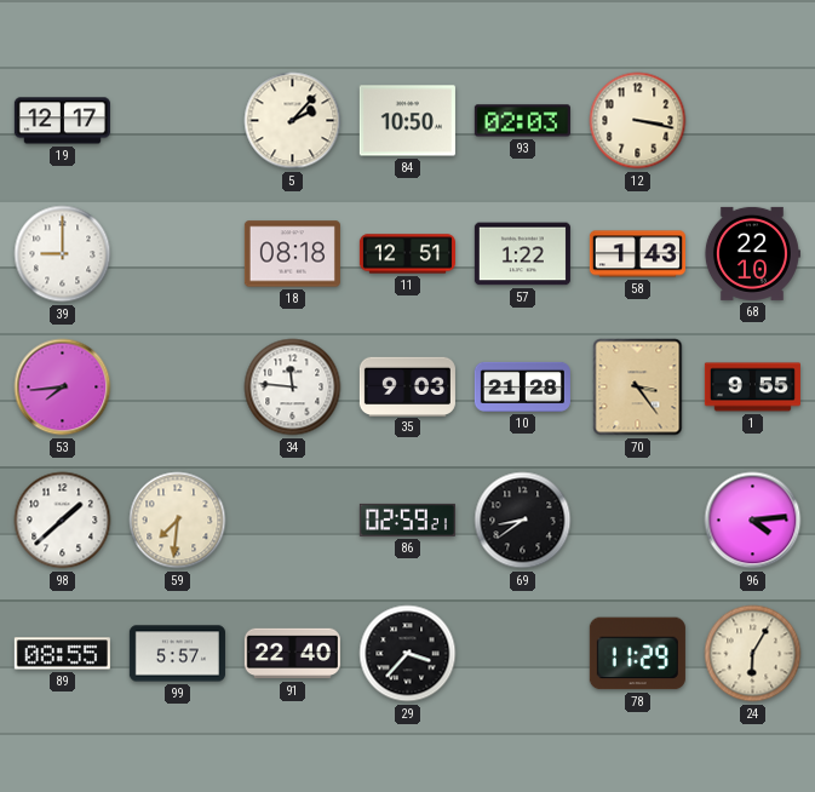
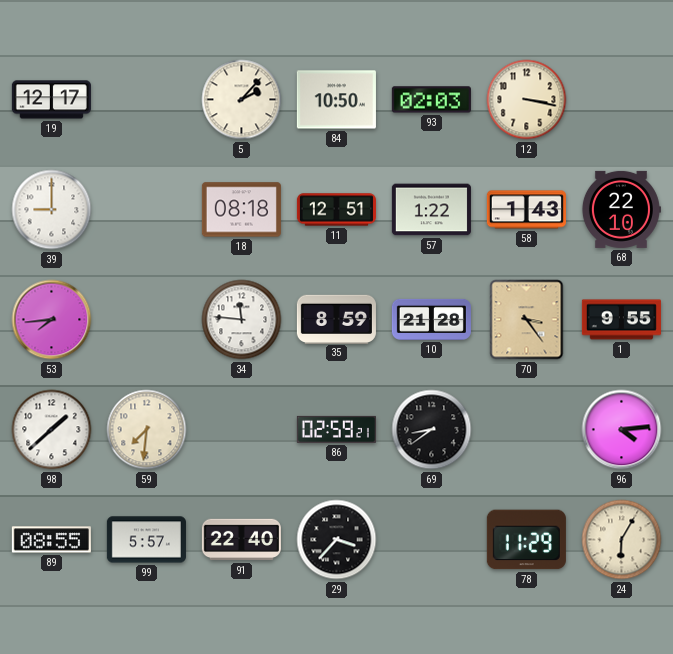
35: 9:03 -> 8:59 (336, 319)
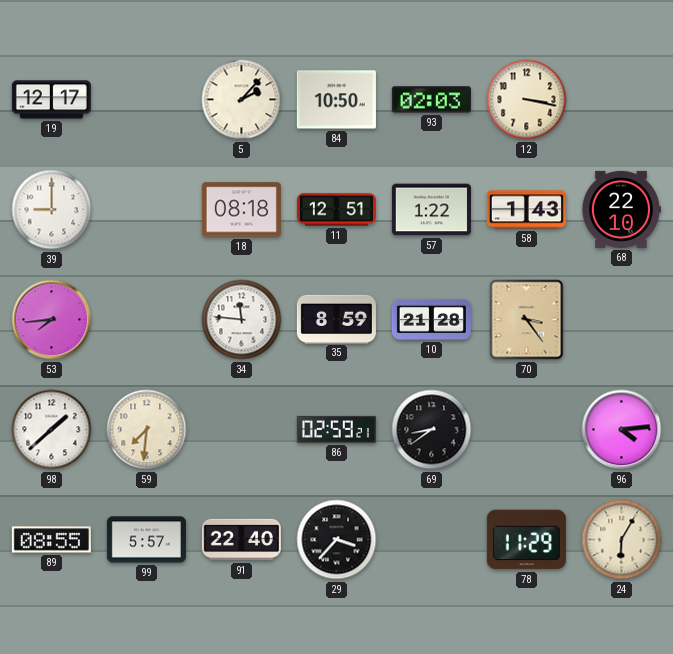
1: 9:55 -> none (621, 320)
